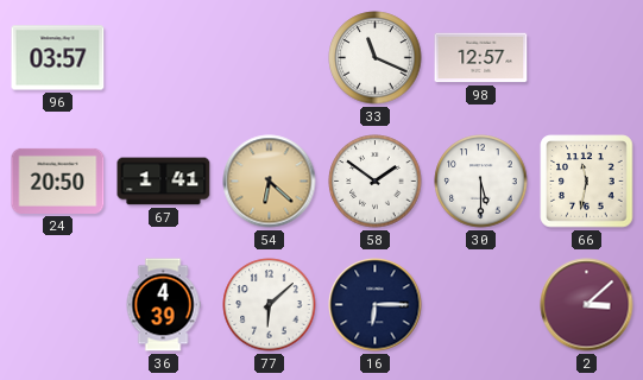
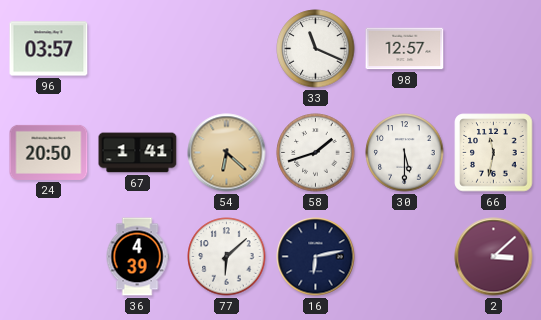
58: 1:51 -> 1:42 (316, 153)
16: 6:15 -> 6:13 (316, 257)
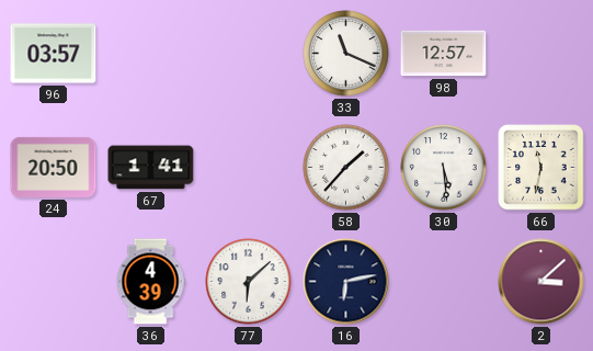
54: 6:22 -> none (227, 153)
58: 1:42 -> 1:37 (346, 168)
30: 5:30 -> 5:29 (444, 168)
